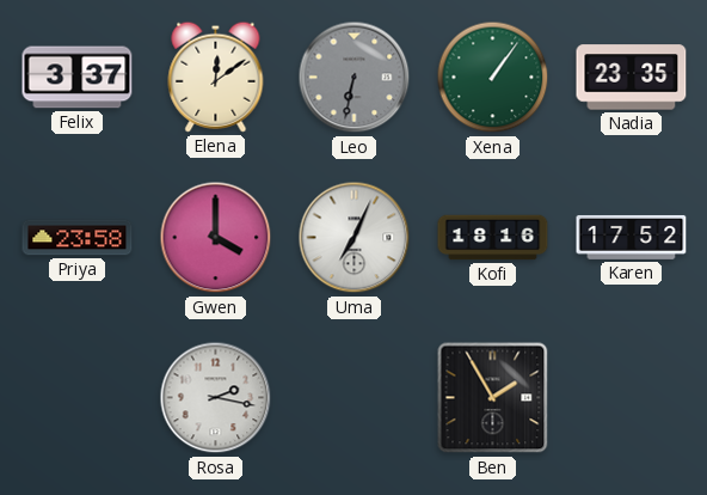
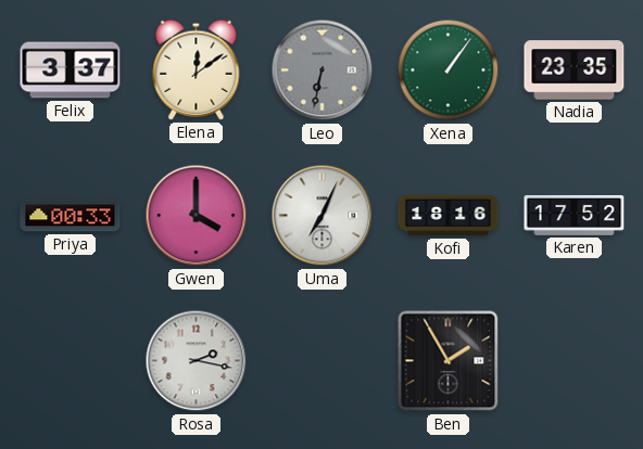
Priya: 23:58 -> 00:33 (71, 216)
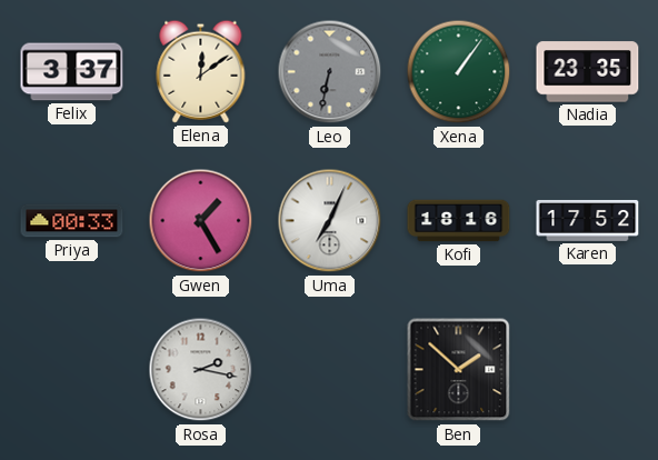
Gwen: 4:00 -> 1:25 (201, 221)
Ben: 1:55 -> 1:52 (459, 370)
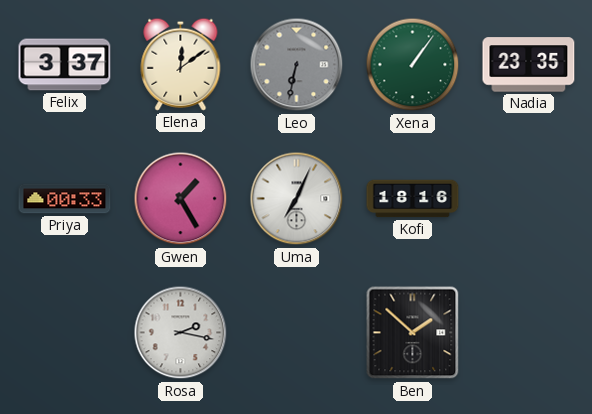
Karen: 17:52 -> none (588, 221)
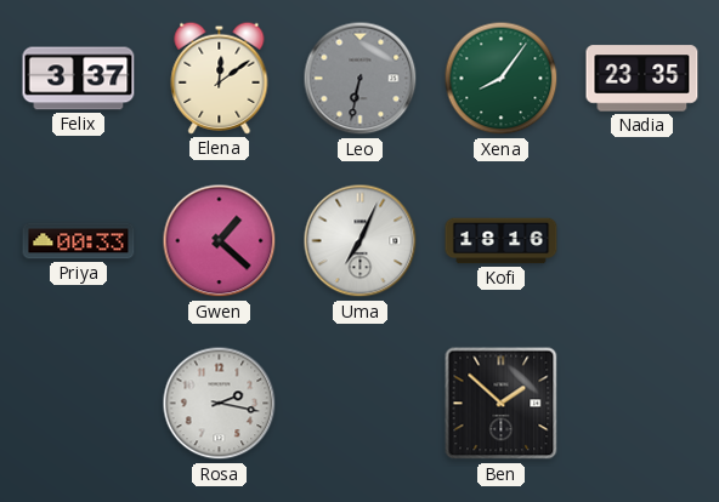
Xena: 1:06 -> 8:06 (502, 79)
Gwen: 1:25 -> 1:22 (220, 241)
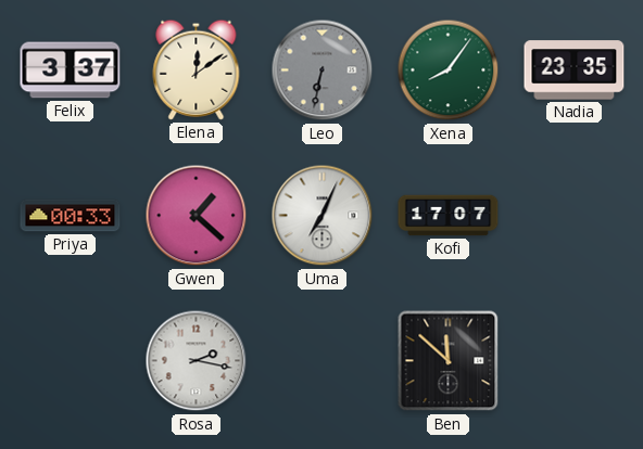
Kofi: 18:16 -> 17:07 (449, 216)
Ben: 1:52 -> 11:52 (449, 361)
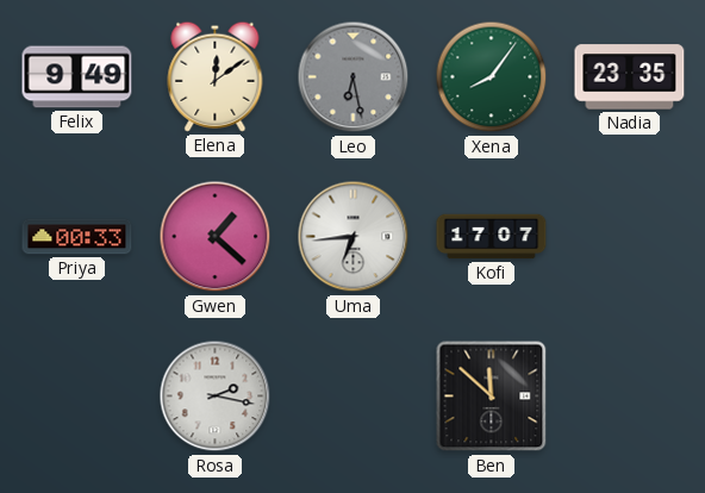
Felix: 3:37 -> 9:49 (77, 77)
Leo: 6:32 -> 6:28 (354, 77)
Uma: 7:04 -> 6:44 (354, 237)
